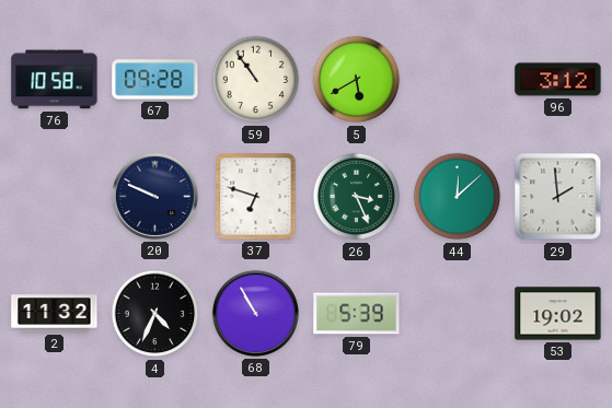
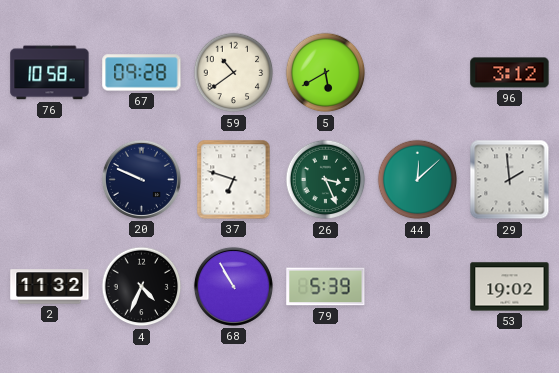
59: 10:54 -> 10:39 (234, 73)
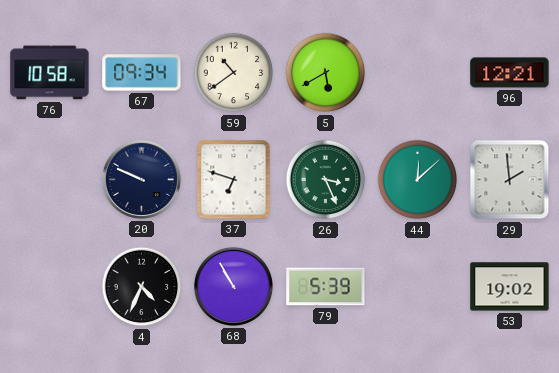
67: 09:28 -> 09:34 (142, 73)
96: 3:12 -> 12:21 (510, 73)
2: 11:32 -> none (50, 287)
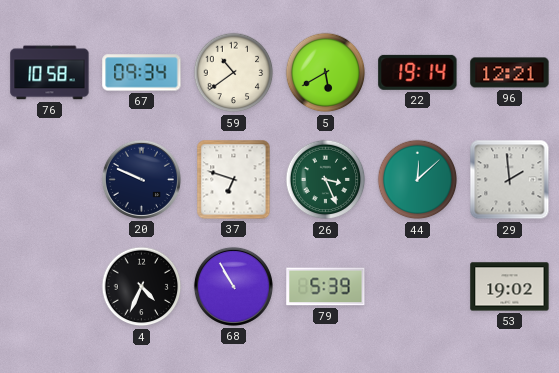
22: none -> 19:14 (418, 72)
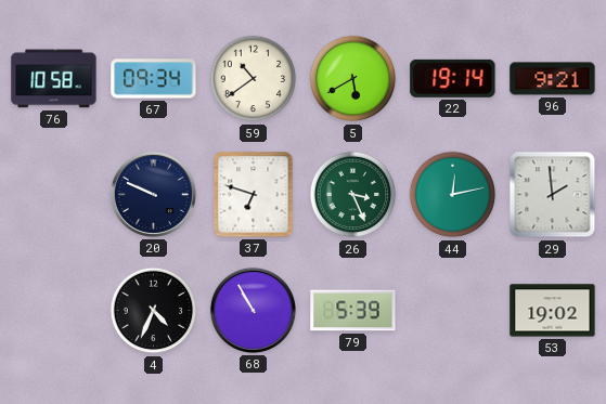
96: 12:21 -> 9:21 (553, 79)
44: 12:08 -> 12:13 (453, 195)
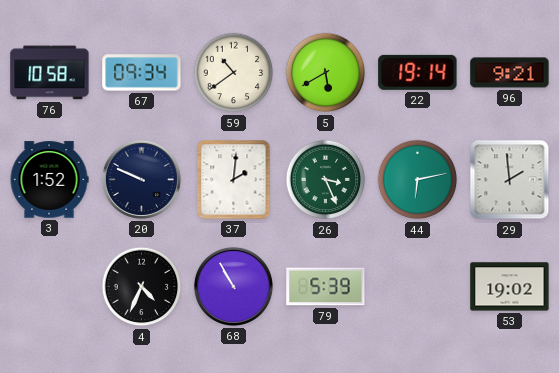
3: none -> 1:52 (49, 180)
37: 6:48 -> 2:01 (234, 180)
44: 12:13 -> 6:13 (418, 180)
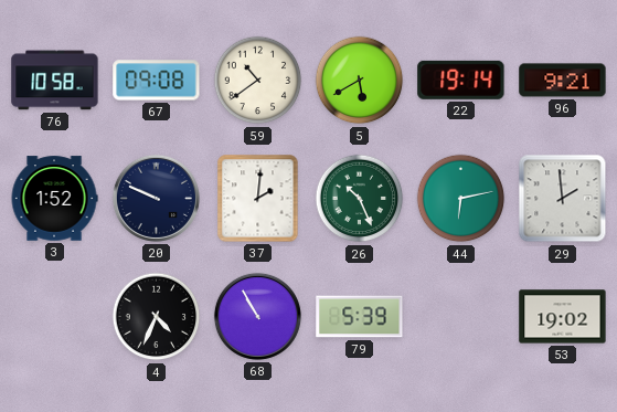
67: 09:34 -> 09:08 (157, 81)
26: 3:26 -> 10:26 (360, 199)
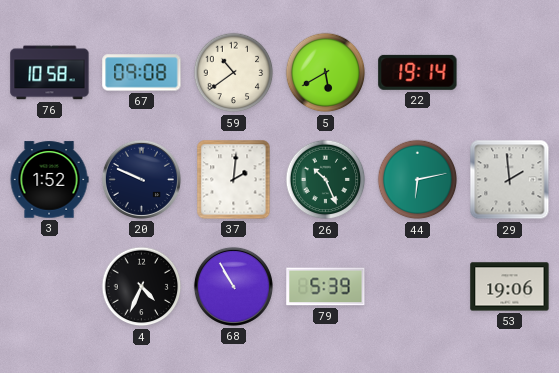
96: 9:21 -> none (563, 81)
53: 19:02 -> 19:06 (510, 287)
